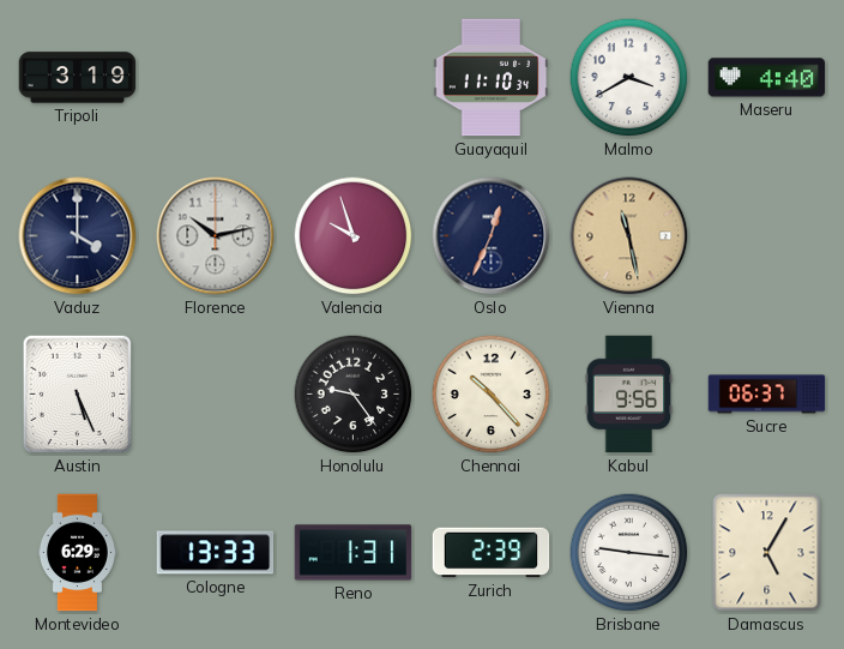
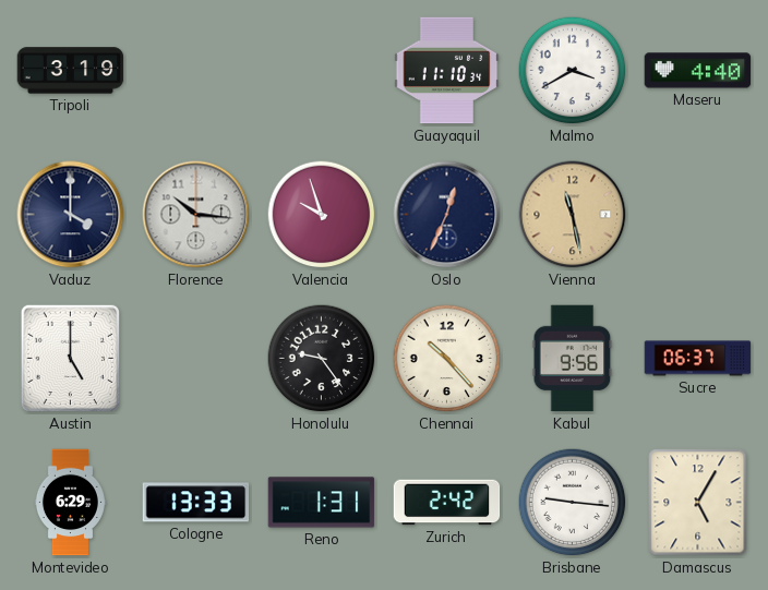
Florence: 10:13 -> 10:16 (196, 215)
Austin: 5:26 -> 5:00 (71, 359)
Zurich: 2:39 -> 2:42 (447, 503)
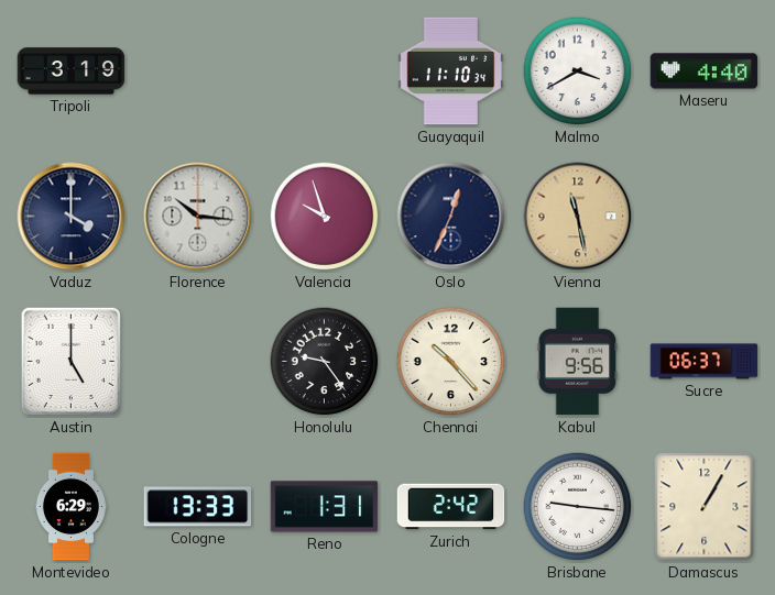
Damascus: 5:05 -> 1:05 (705, 507)
